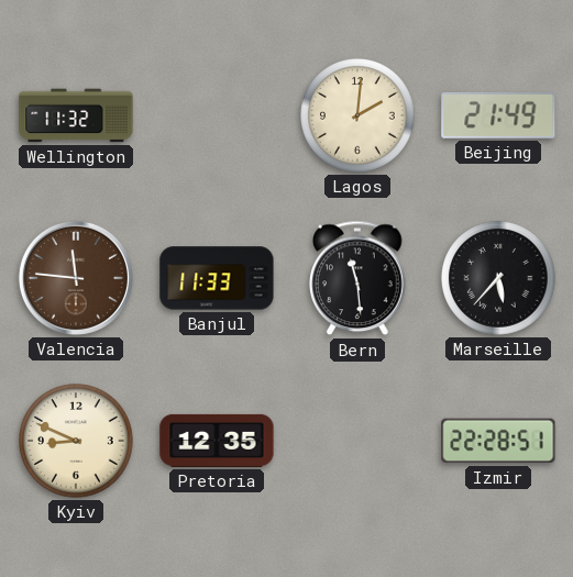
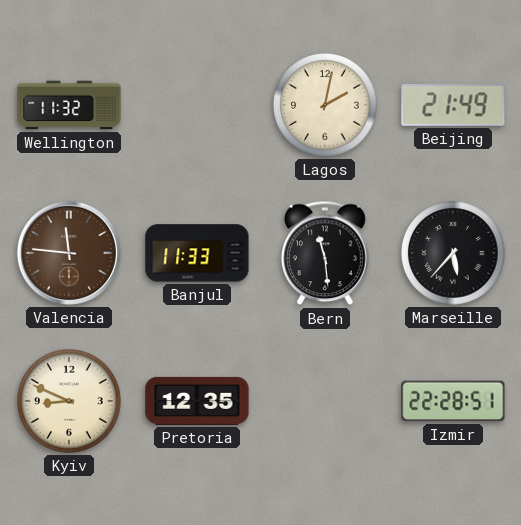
Lagos: 2:01 -> 2:02 (325, 105)
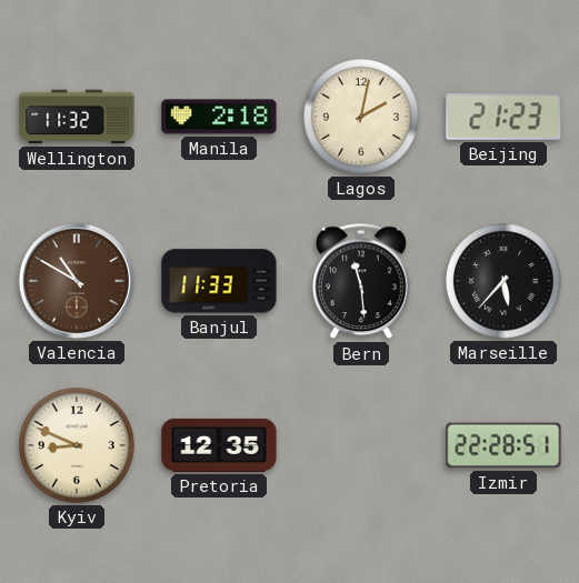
Manila: none -> 2:18 (219, 117)
Beijing: 21:49 -> 21:23 (503, 117)
Valencia: 11:46 -> 10:50 (77, 281)
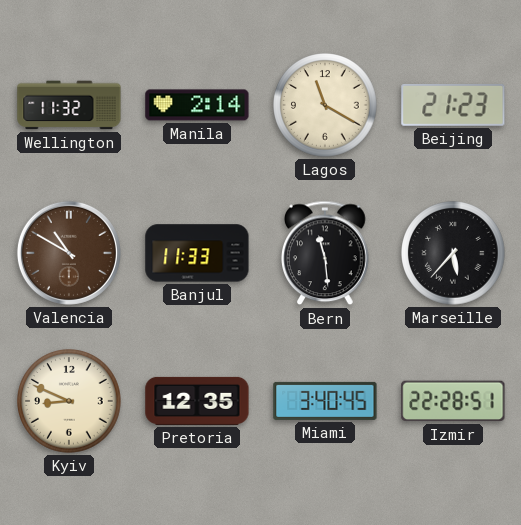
Manila: 2:18 -> 2:14 (197, 105)
Lagos: 2:02 -> 11:20 (325, 105)
Miami: none -> 3:40 (325, 401)
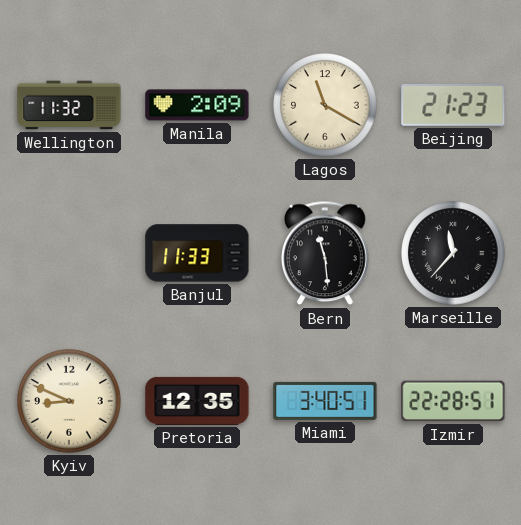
Manila: 2:14 -> 2:09 (197, 105)
Valencia: 10:50 -> none (69, 253)
Marseille: 5:37 -> 11:37 (453, 253)
Miami: 3:40:45 -> 3:40:51 (325, 401)
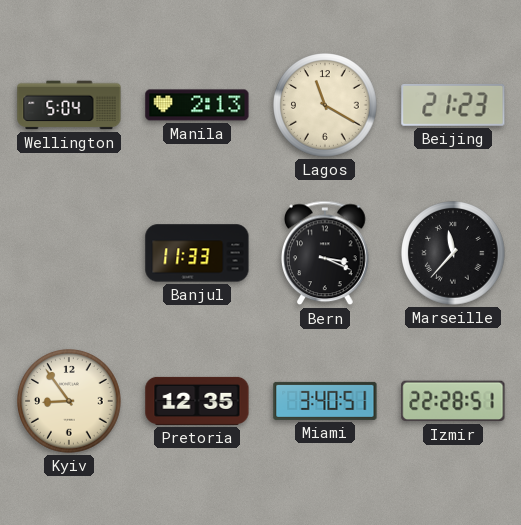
Wellington: 11:32 -> 5:04 (69, 105)
Manila: 2:09 -> 2:13 (197, 105)
Bern: 11:29 -> 3:19 (325, 253)
Kyiv: 8:49 -> 8:54 (69, 401)
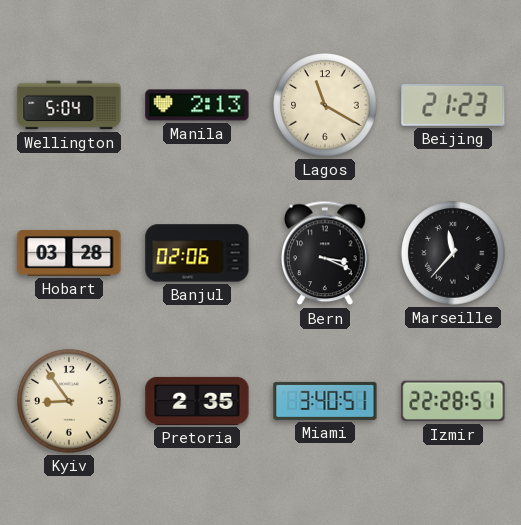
Hobart: none -> 03:28 (69, 253)
Banjul: 11:33 -> 02:06 (197, 253)
Pretoria: 12:35 -> 2:35 (197, 401)
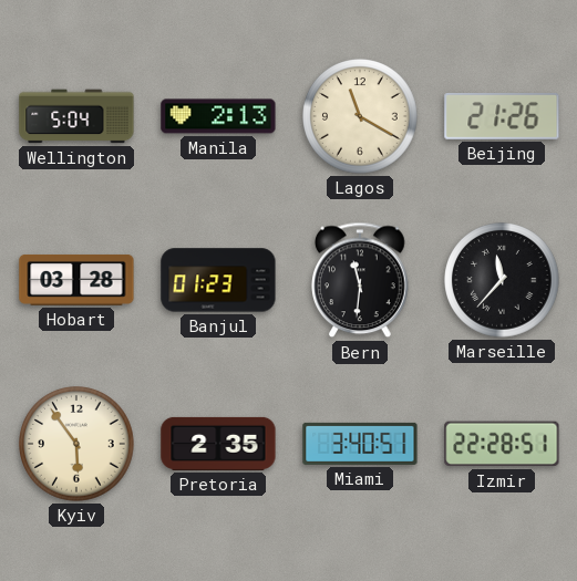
Beijing: 21:23 -> 21:26 (502, 116)
Banjul: 02:06 -> 01:23 (218, 280)
Bern: 3:19 -> 11:31 (360, 280)
Kyiv: 8:54 -> 5:54 (76, 444)
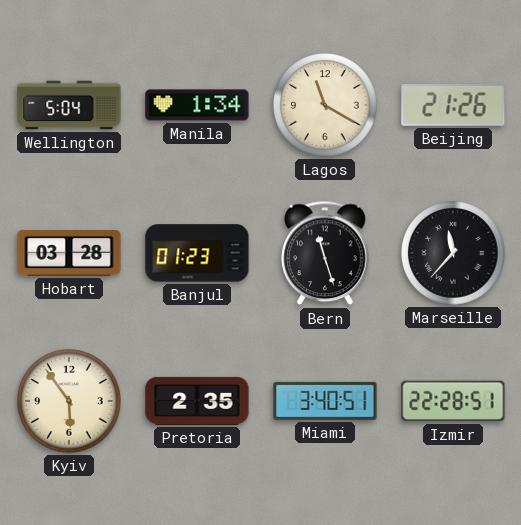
Manila: 2:13 -> 1:34 (197, 105)
Bern: 11:31 -> 11:27 (325, 253)
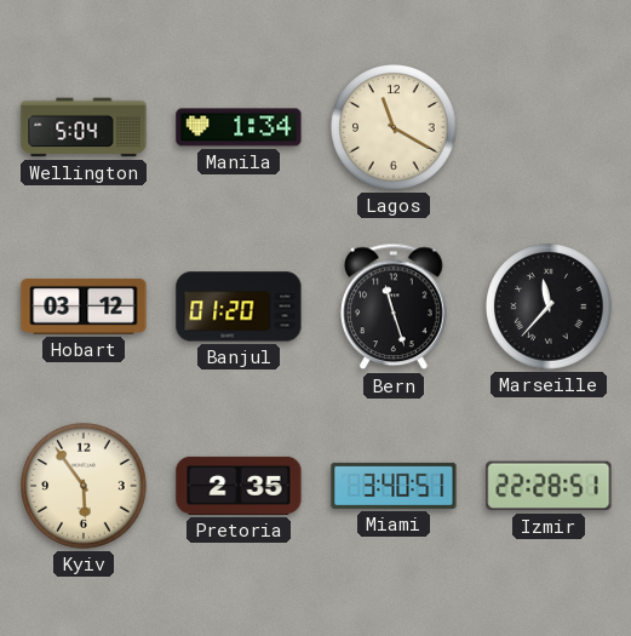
Beijing: 21:26 -> none (453, 105)
Hobart: 03:28 -> 03:12 (84, 306)
Banjul: 01:23 -> 01:20 (239, 306)
